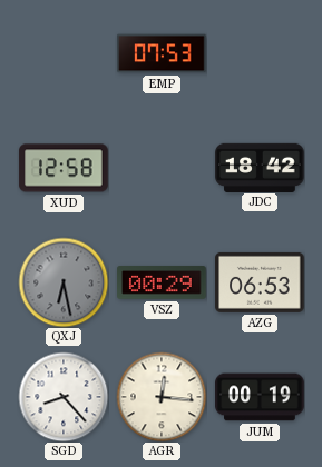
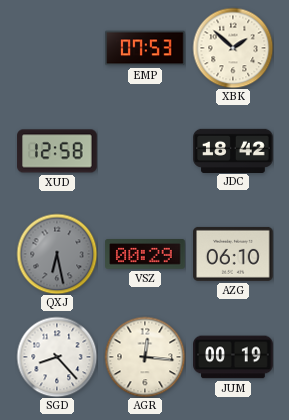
XBK: none -> 1:52 (233, 48)
AZG: 06:53 -> 06:10 (233, 254)
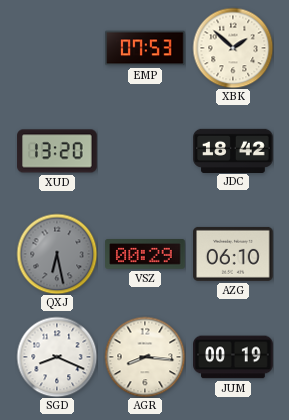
XUD: 12:58 -> 13:20 (57, 151)
SGD: 8:23 -> 8:19 (57, 357)
AGR: 12:16 -> 8:16 (145, 357)
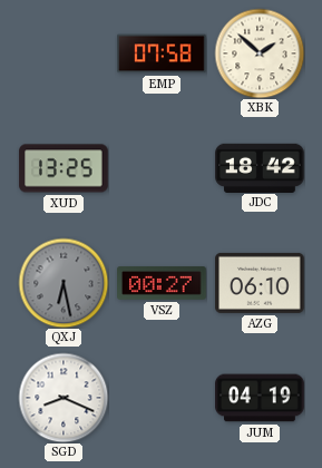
EMP: 07:53 -> 07:58 (162, 53)
XUD: 13:20 -> 13:25 (64, 168)
VSZ: 00:29 -> 00:27 (162, 283)
AGR: 8:16 -> none (145, 357)
JUM: 00:19 -> 04:19 (260, 398)
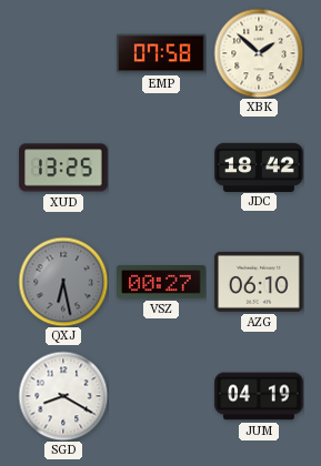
SGD: 8:19 -> 8:20 (63, 396)
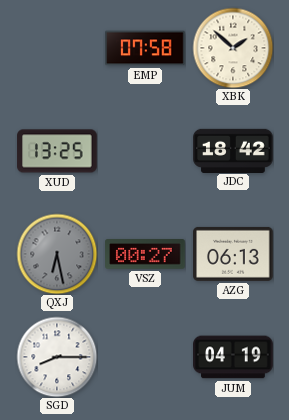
AZG: 06:10 -> 06:13 (233, 254)
SGD: 8:20 -> 8:15 (57, 357)
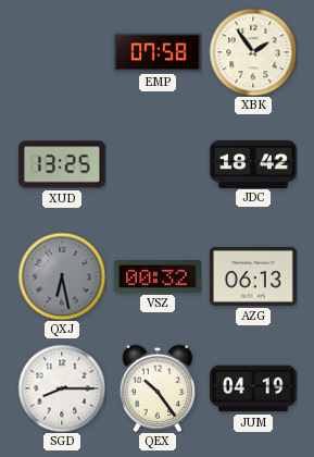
XBK: 1:52 -> 1:54 (253, 52)
VSZ: 00:27 -> 00:32 (158, 276)
QEX: none -> 10:24 (158, 388)
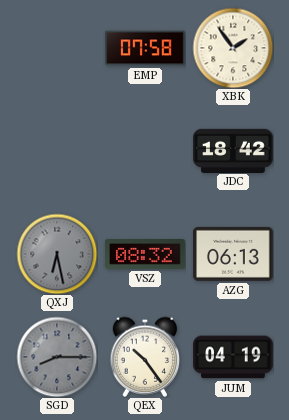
XUD: 13:25 -> none (62, 164)
VSZ: 00:32 -> 08:32 (145, 254)
SGD dial: white -> grey (57, 357)
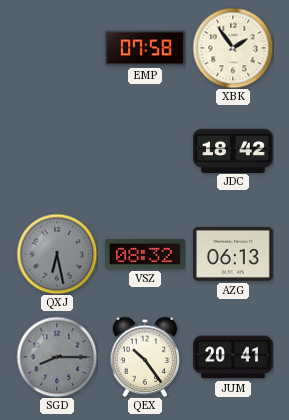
JUM: 04:19 -> 20:41 (233, 357)
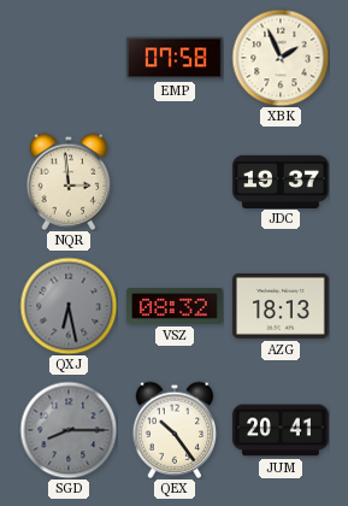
XBK: 1:54 -> 1:56 (281, 58)
NQR: none -> 2:59 (69, 182)
JDC: 18:42 -> 19:37 (281, 181)
AZG: 06:13 -> 18:13 (281, 306)
